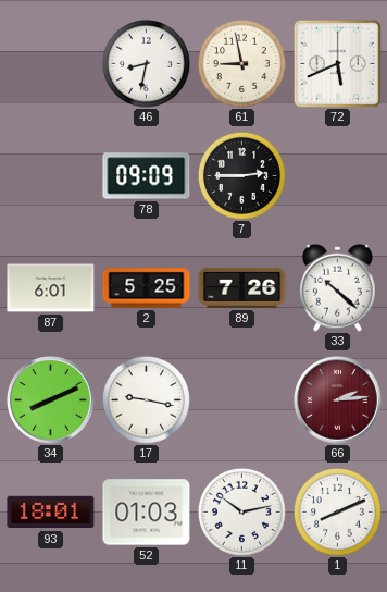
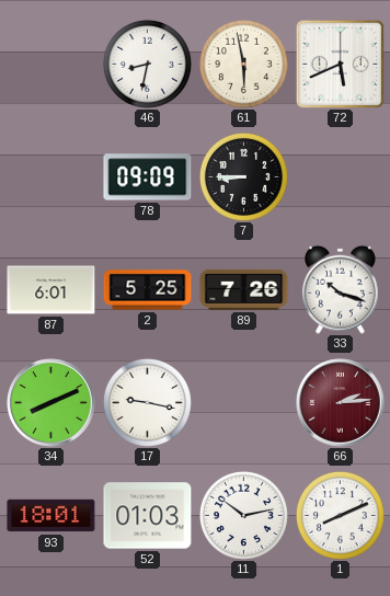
61: 8:58 -> 5:58 (243, 64)
7: 2:45 -> 8:45 (243, 176)
33: 10:22 -> 10:18 (341, 289)
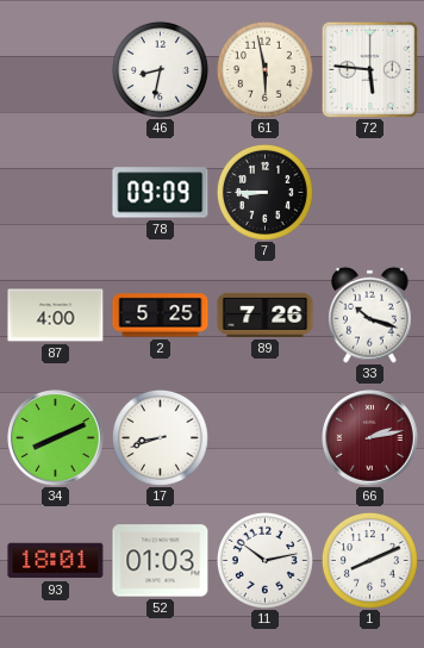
72: 5:41 -> 5:46 (369, 69)
87: 6:01 -> 4:00 (56, 316)
17: 9:17 -> 8:42 (160, 437)
66: 2:14 -> 2:13 (370, 438)
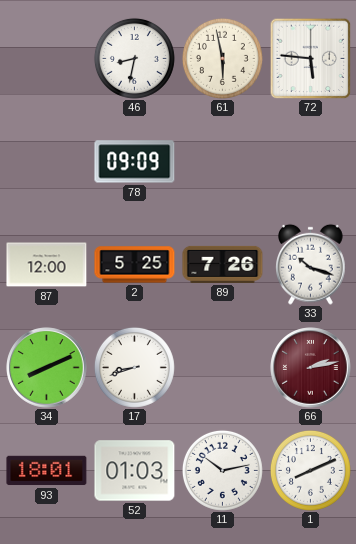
7: 8:45 -> none (264, 192)
87: 4:00 -> 12:00 (47, 265)
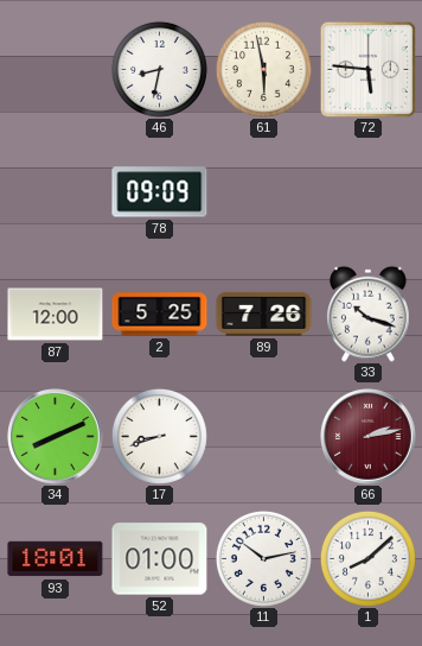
52: 01:03 -> 01:00 (160, 559)
1: 8:11 -> 8:08 (367, 558)
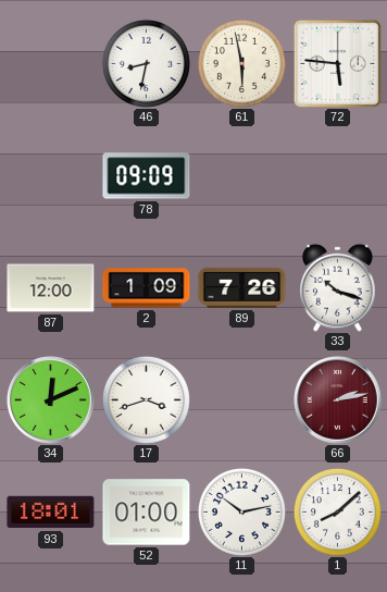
2: 5:25 -> 1:09 (147, 288)
34: 8:11 -> 12:11 (51, 400)
17: 8:42 -> 3:42 (146, 399)
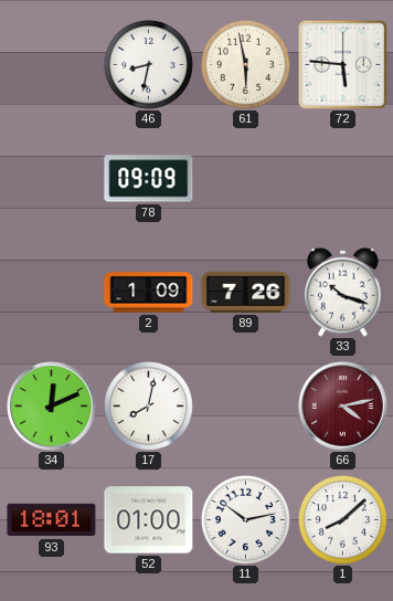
87: 12:00 -> none (51, 288)
17: 3:42 -> 8:02 (148, 405)
66: 2:13 -> 4:13 (343, 407)
